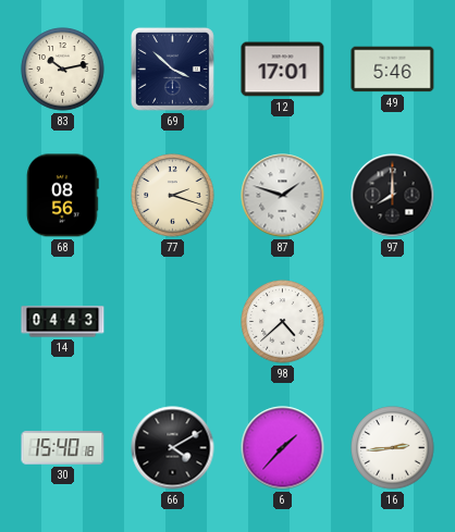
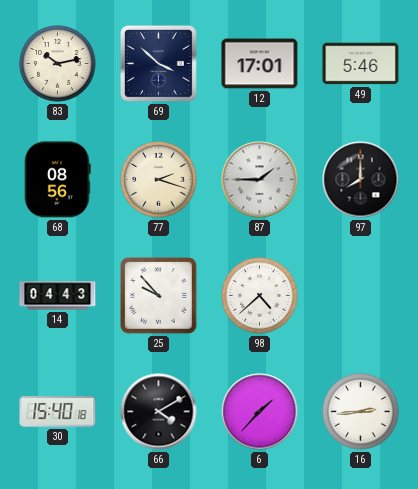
87: 1:48 -> 1:45 (260, 180)
25: none -> 9:53 (159, 296)
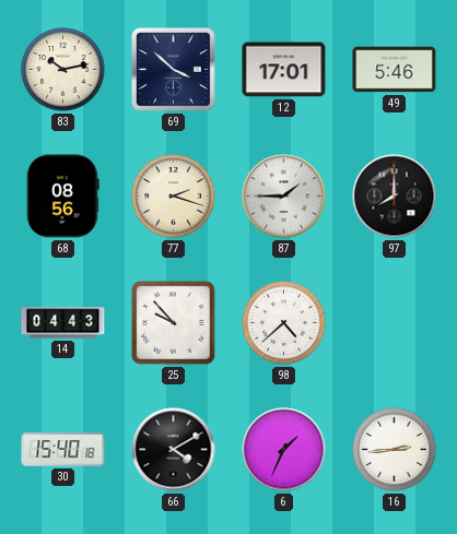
6: 1:37 -> 1:34 (284, 450)
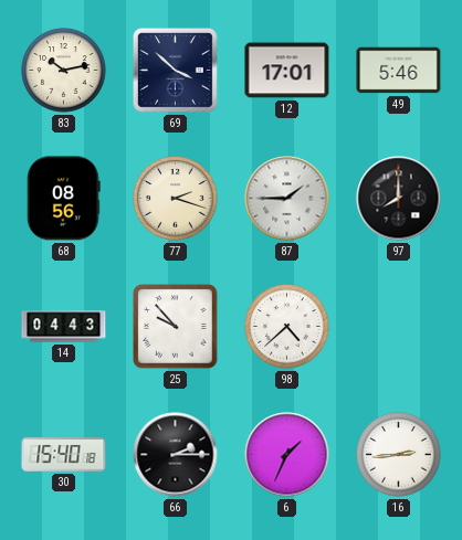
66: 4:10 -> 2:15 (176, 455)
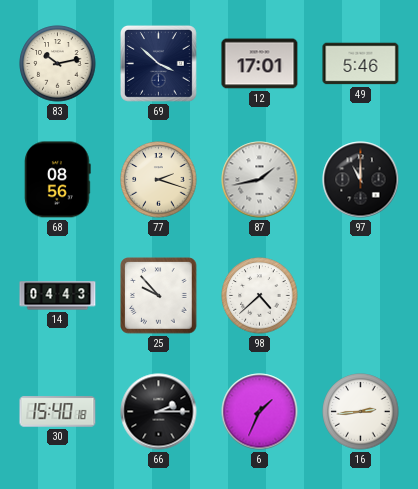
87: 1:45 -> 1:43 (260, 180)
97: 8:00 -> 11:00 (361, 180)
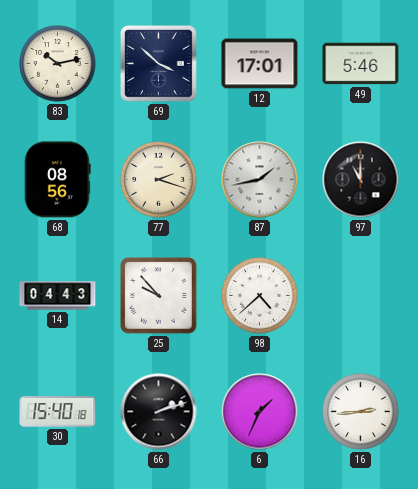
66: 2:15 -> 2:12 (159, 412)
